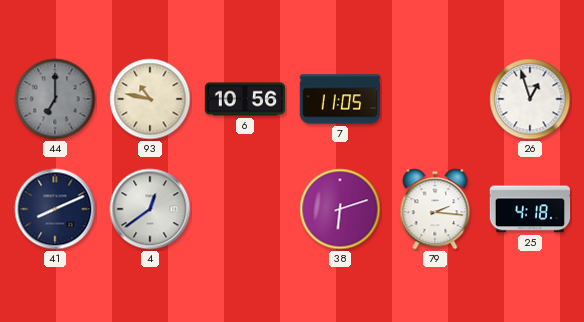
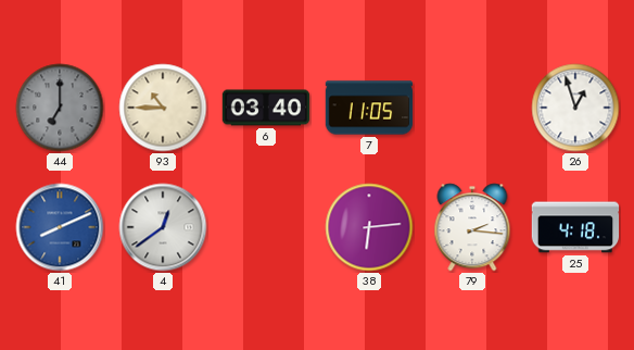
93: 10:47 -> 10:45 (163, 108)
6: 10:56 -> 03:40 (266, 108)
41 dial: navy -> blue (60, 227)
38: 6:12 -> 6:14 (369, 227)
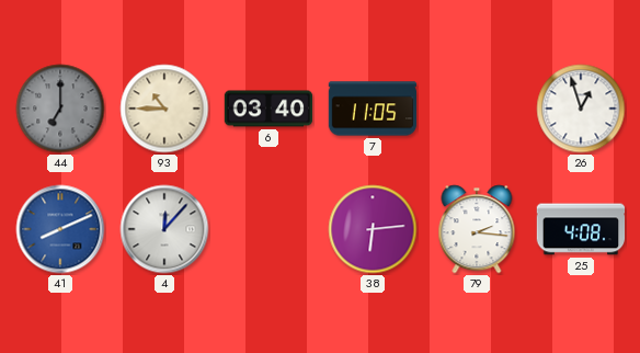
4: 12:39 -> 12:07 (164, 229)
25: 4:18 -> 4:08 (581, 229)
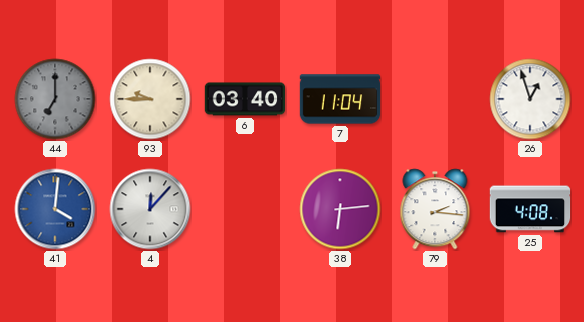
93: 10:45 -> 9:45 (150, 99)
7: 11:05 -> 11:04 (340, 99)
41: 8:11 -> 4:01 (55, 209)
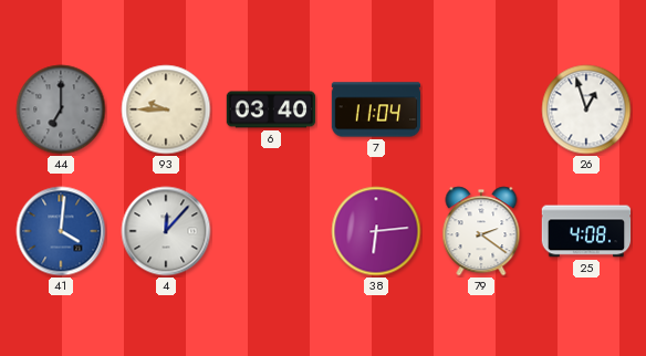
79: 2:16 -> 2:21 (481, 231)
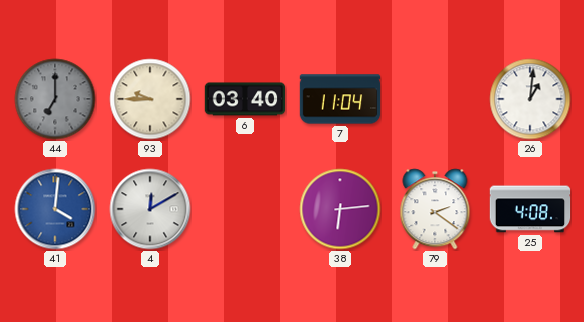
26: 12:57 -> 1:01 (530, 99)
4: 12:07 -> 12:10 (150, 209)
